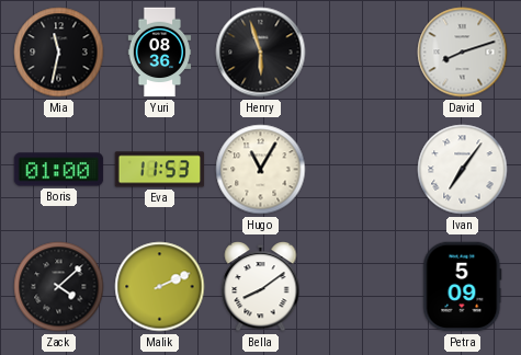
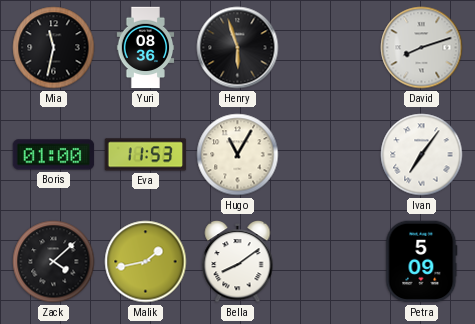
Malik: 2:11 -> 1:43 (146, 262)
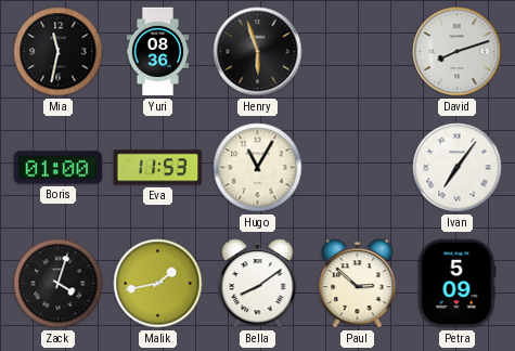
Zack: 4:08 -> 4:03 (59, 284)
Paul: none -> 2:52 (358, 284)
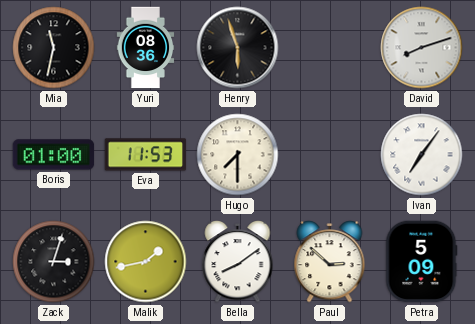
Hugo: 11:05 -> 7:30 (238, 155)
Zack: 4:03 -> 3:03 (54, 262)
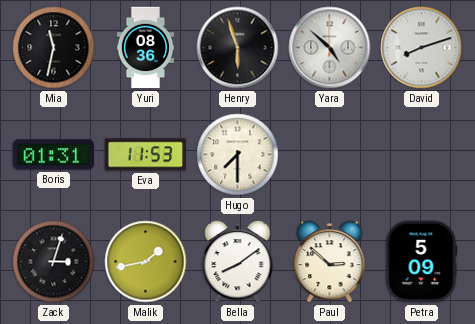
Yara: none -> 4:52 (330, 48)
Boris: 01:00 -> 01:31 (54, 155)
Ivan: 7:06 -> none (422, 155)
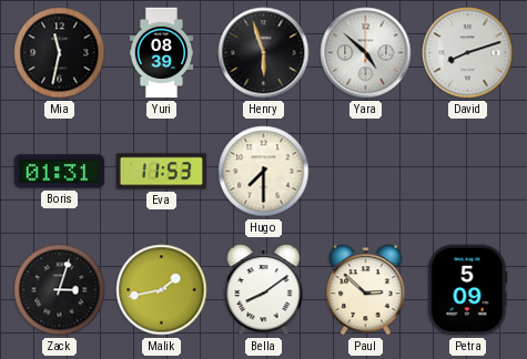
Yuri: 08:36 -> 08:39 (162, 53)
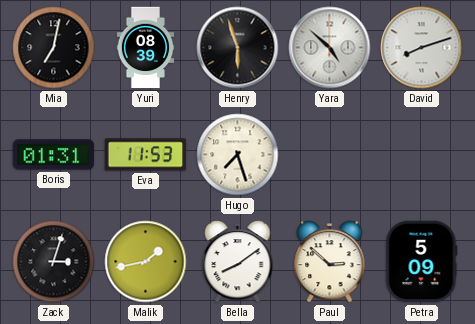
Mia: 11:32 -> 7:02 (54, 48)
Hugo: 7:30 -> 7:27 (238, 155)
